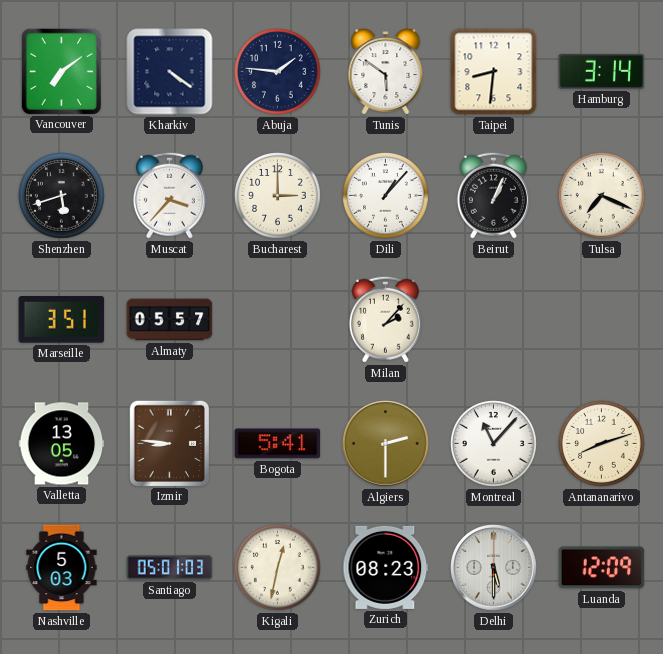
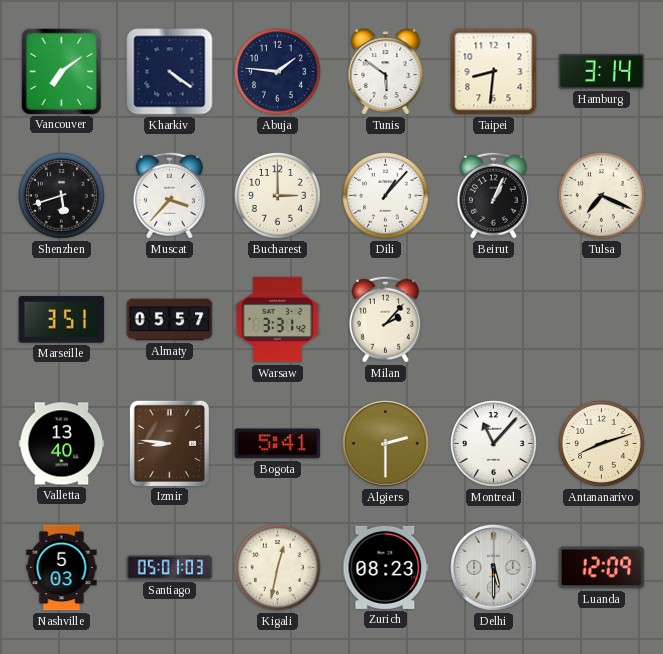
Warsaw: none -> 3:31 (278, 320)
Valletta: 13:05 -> 13:40 (62, 444)
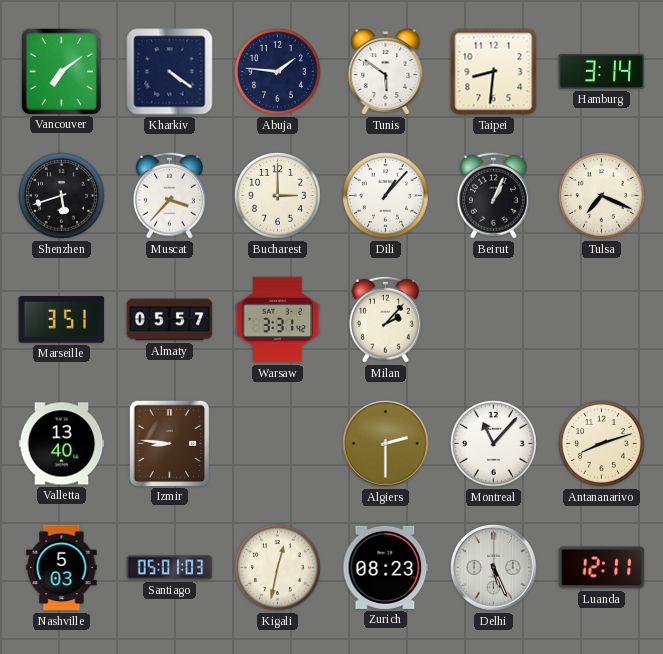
Bogota: 5:41 -> none (278, 444)
Delhi: 5:30 -> 5:26 (494, 568)
Luanda: 12:09 -> 12:11 (602, 568)
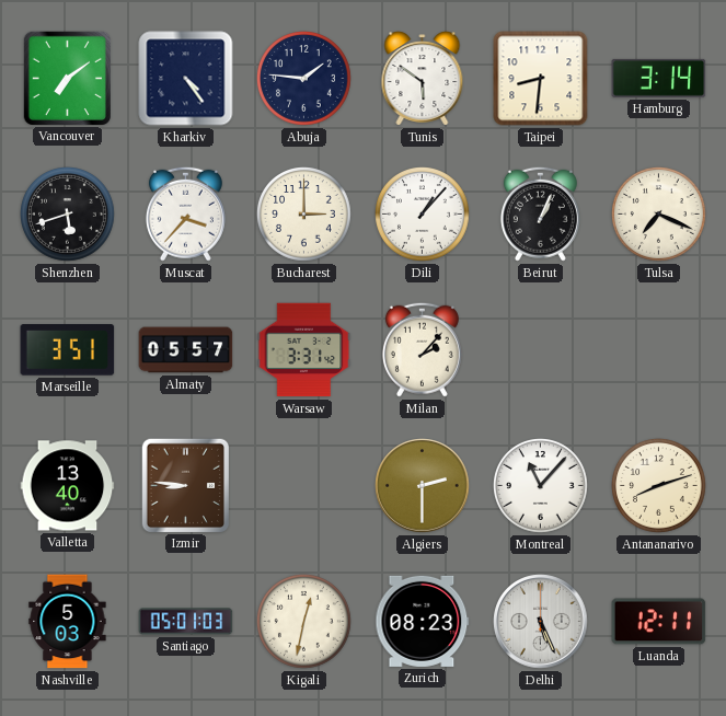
Kharkiv: 4:21 -> 4:24 (186, 79)
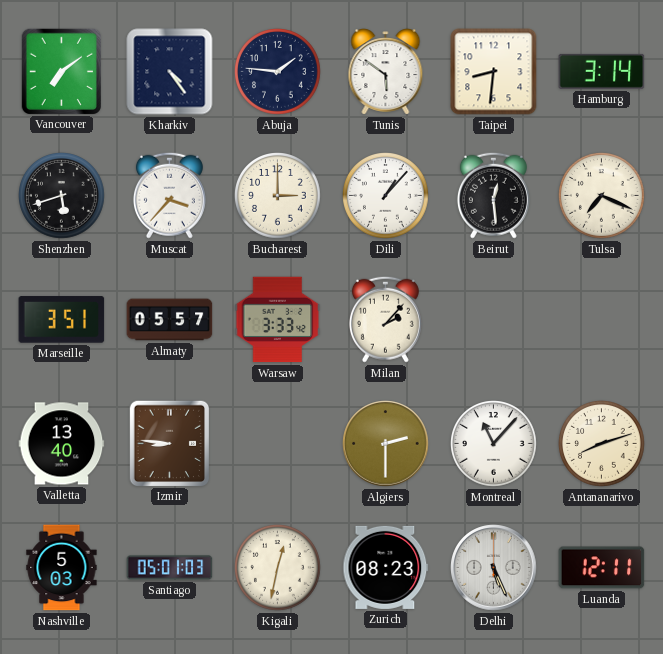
Beirut: 1:04 -> 12:29 (493, 195)
Warsaw: 3:31 -> 3:33 (278, 320)
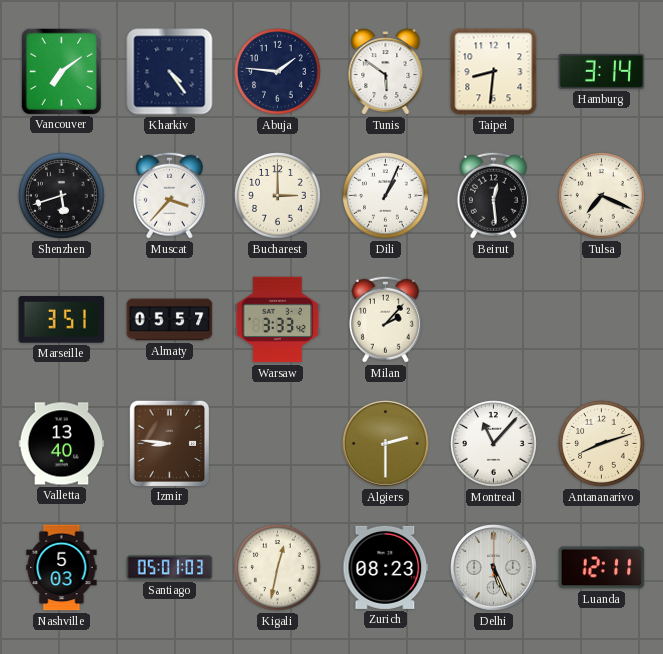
Dili: 1:07 -> 1:04 (386, 196)
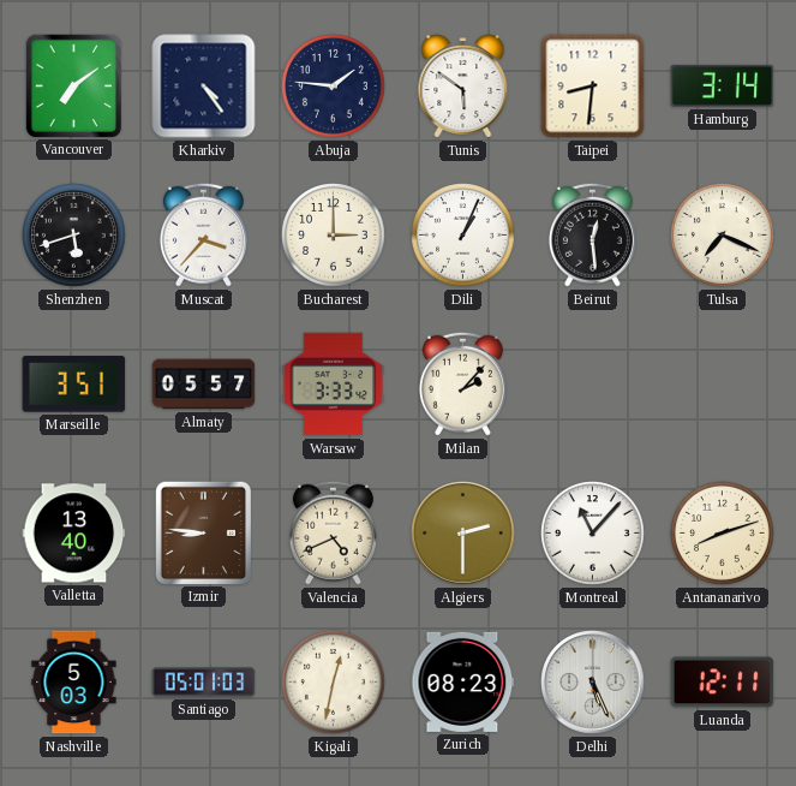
Valencia: none -> 4:41 (333, 532)
